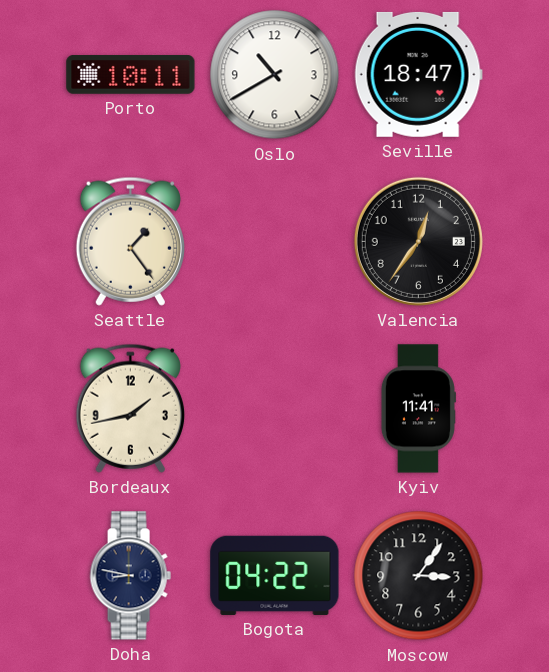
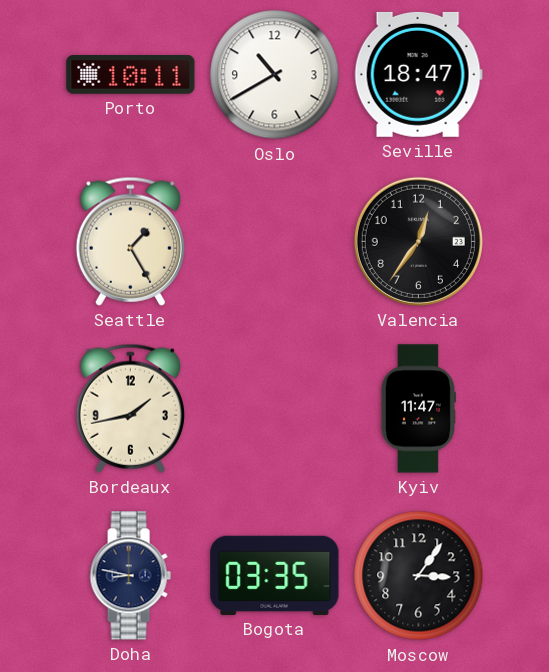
Seattle: 1:24 -> 1:25 (130, 241)
Kyiv: 11:41 -> 11:47 (418, 409)
Bogota: 04:22 -> 03:35 (275, 575)
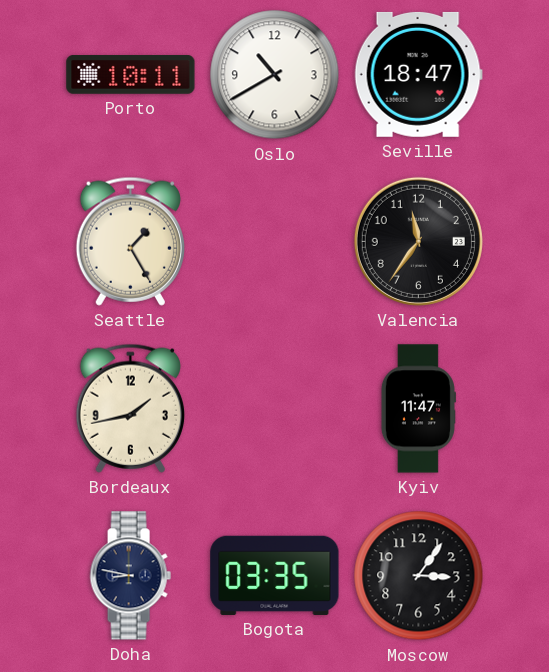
Valencia: 12:36 -> 11:36 (418, 241)
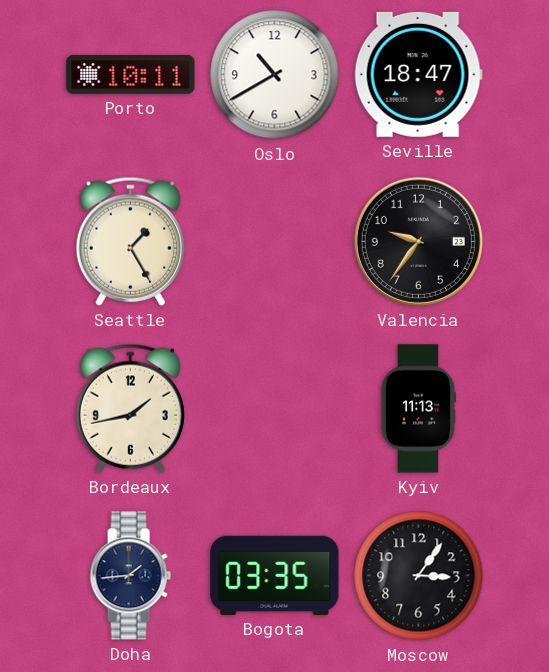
Valencia: 11:36 -> 9:36 (418, 241)
Kyiv: 11:47 -> 11:13 (418, 409)
Doha: 8:47 -> 1:44 (130, 576)
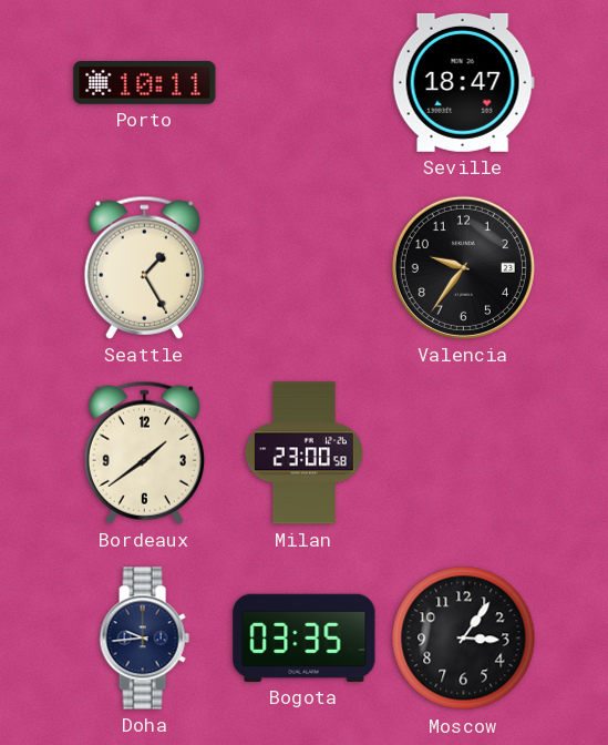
Oslo: 10:40 -> none (275, 75)
Bordeaux: 1:43 -> 1:39 (144, 452)
Milan: none -> 23:00 (303, 453)
Kyiv: 11:13 -> none (418, 409)
Doha: 1:44 -> 9:44 (144, 639)
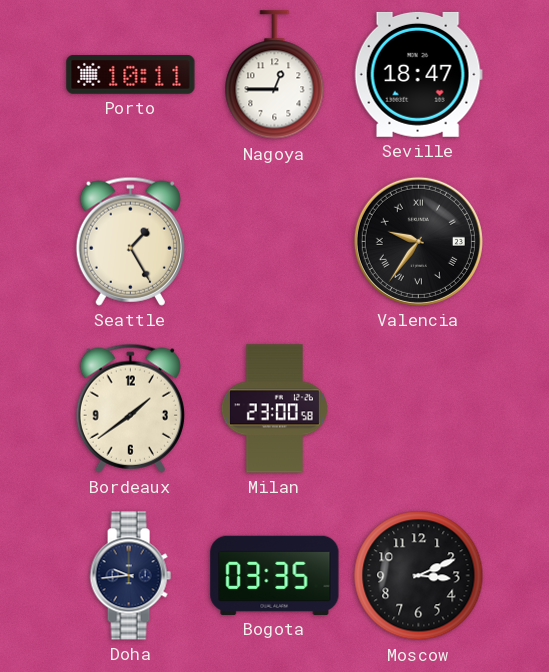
Nagoya: none -> 12:45 (275, 75)
Valencia numerals: Arabic -> Roman (418, 241)
Moscow: 3:06 -> 3:11 (419, 576)
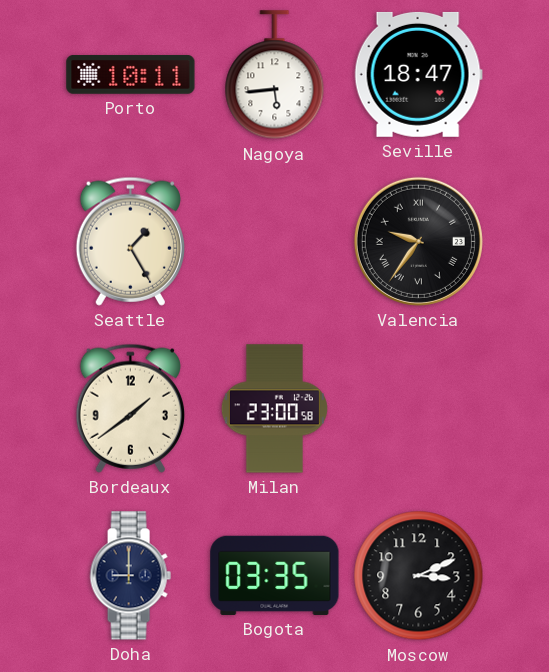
Nagoya: 12:45 -> 5:44 (275, 75)
Doha: 9:44 -> 9:00 (130, 576)
